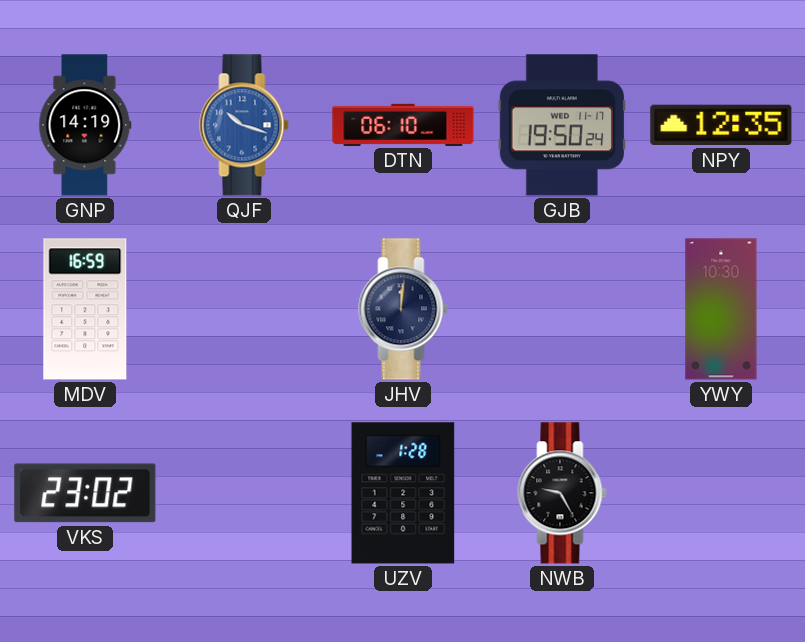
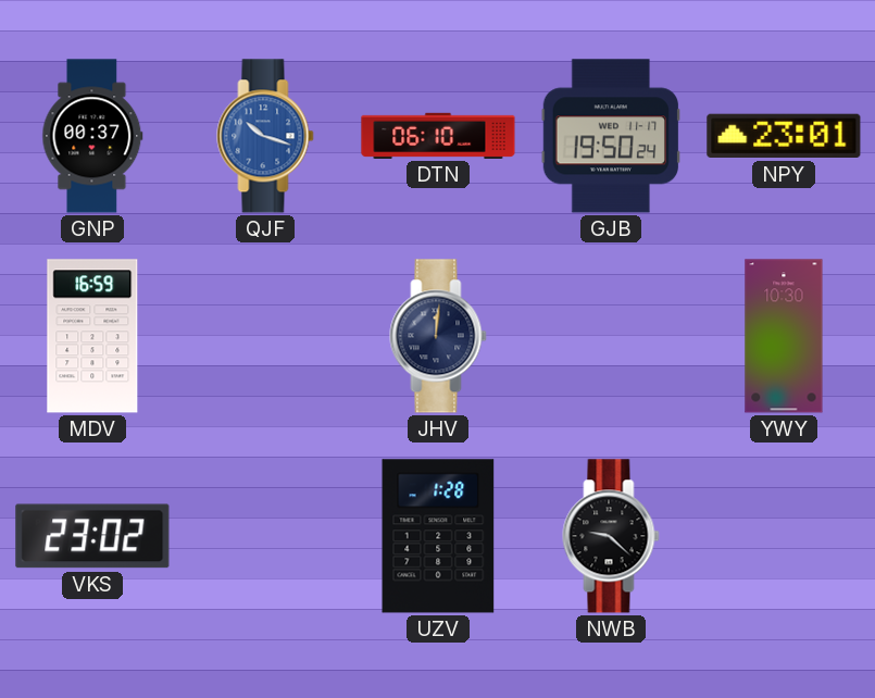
GNP: 14:19 -> 00:37 (92, 136)
NPY: 12:35 -> 23:01 (784, 136)
NWB: 9:25 -> 9:22 (611, 536)
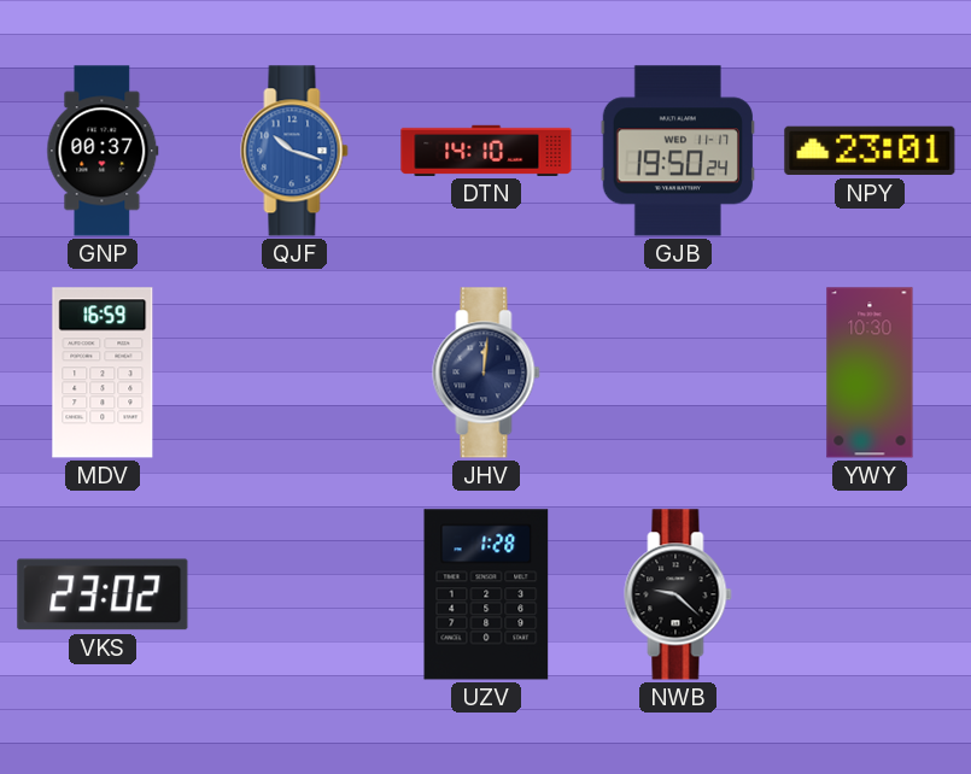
DTN: 06:10 -> 14:10 (486, 151)
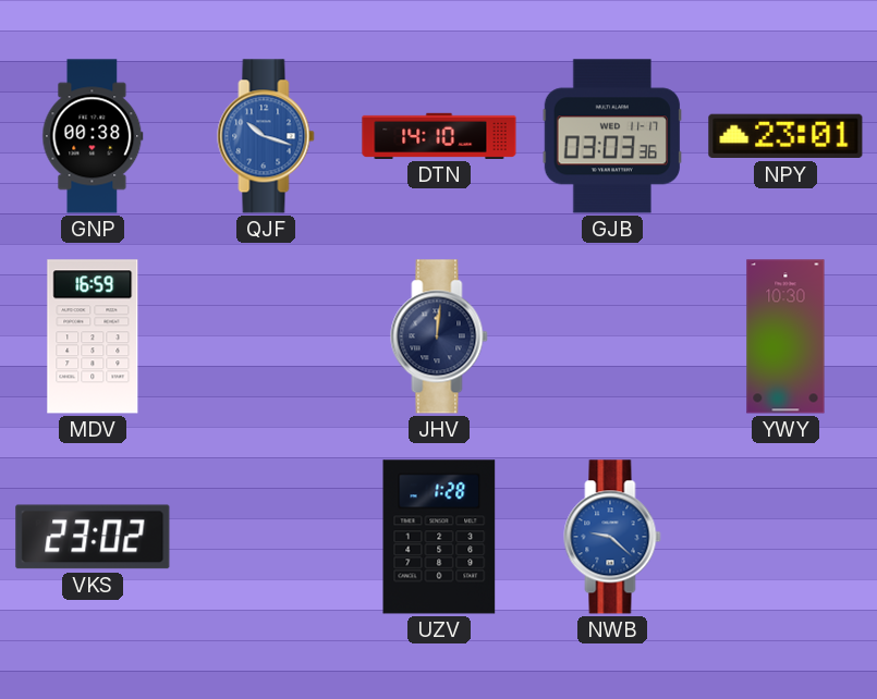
GNP: 00:37 -> 00:38 (93, 136)
GJB: 19:50 -> 03:03 (611, 136)
NWB dial: black -> blue (612, 537)
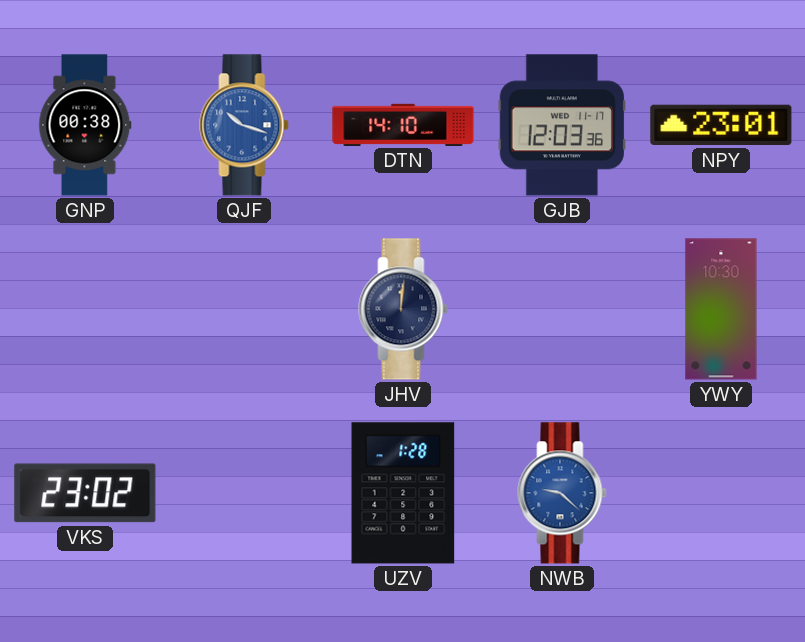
GJB: 03:03 -> 12:03 (561, 125)
MDV: 16:59 -> none (93, 336)
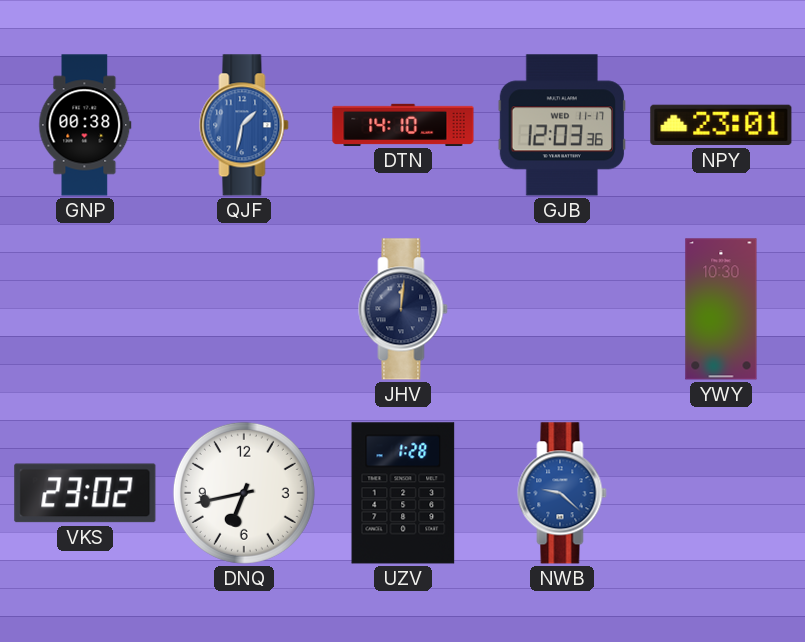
QJF: 10:18 -> 1:32 (244, 125)
DNQ: none -> 6:43 (244, 493)
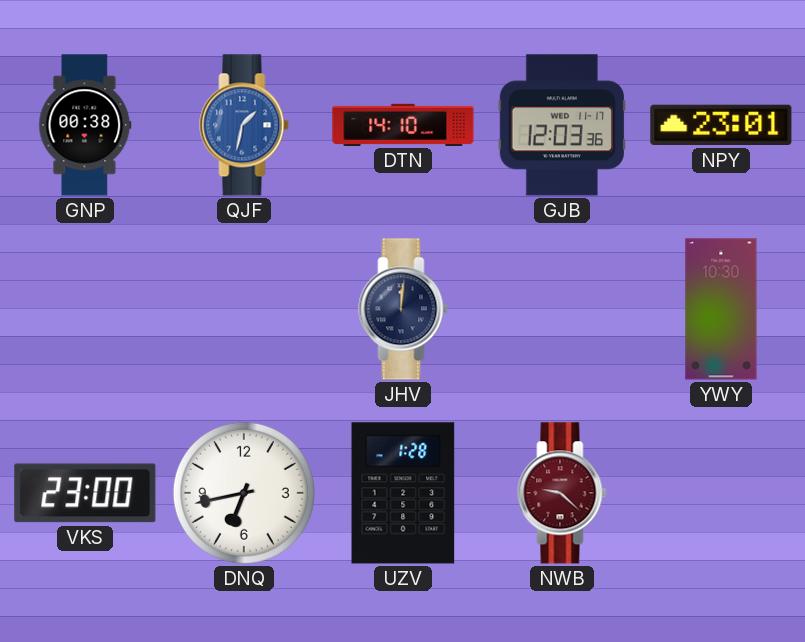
VKS: 23:02 -> 23:00 (85, 493)
NWB dial: blue -> burgundy (562, 493)
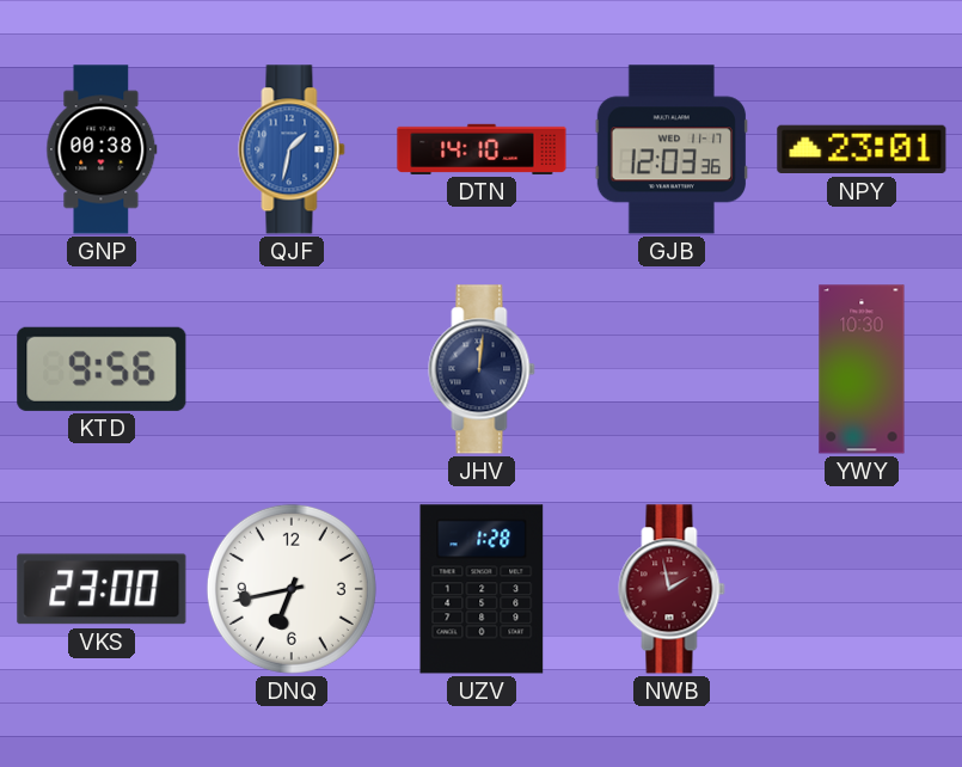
KTD: none -> 9:56 (102, 369)
NWB: 9:22 -> 1:58 (672, 589)
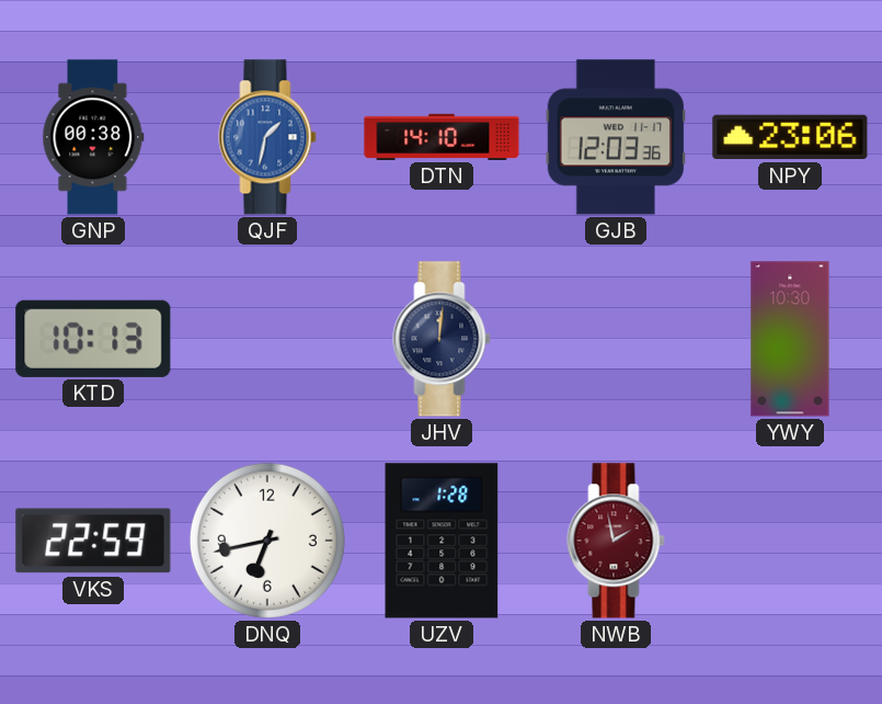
NPY: 23:01 -> 23:06 (790, 137)
KTD: 9:56 -> 10:13 (93, 339)
VKS: 23:00 -> 22:59 (93, 541)
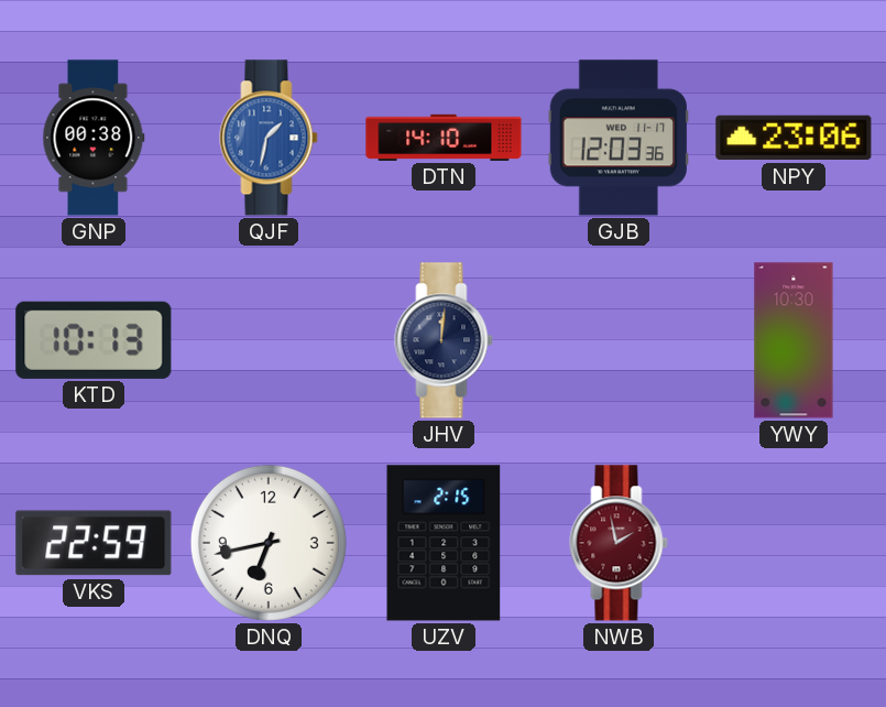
UZV: 1:28 -> 2:15 (444, 543)
